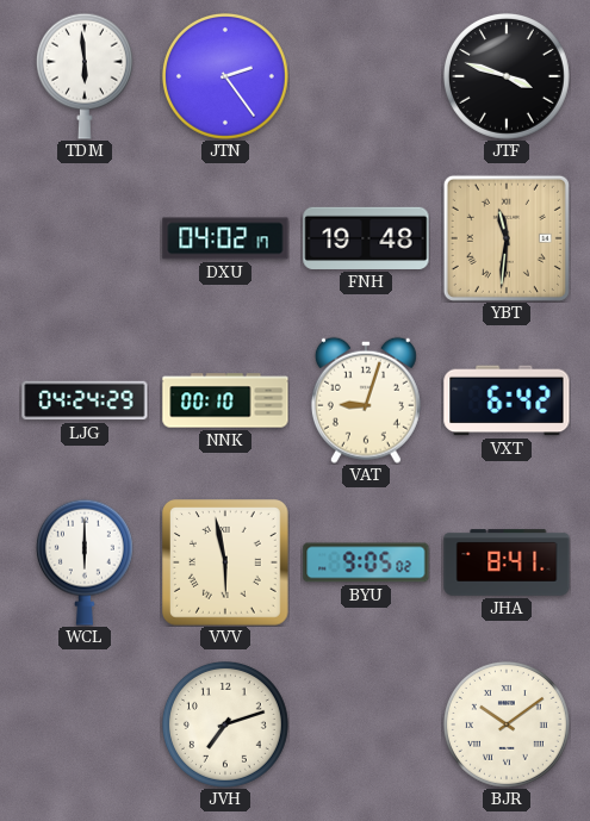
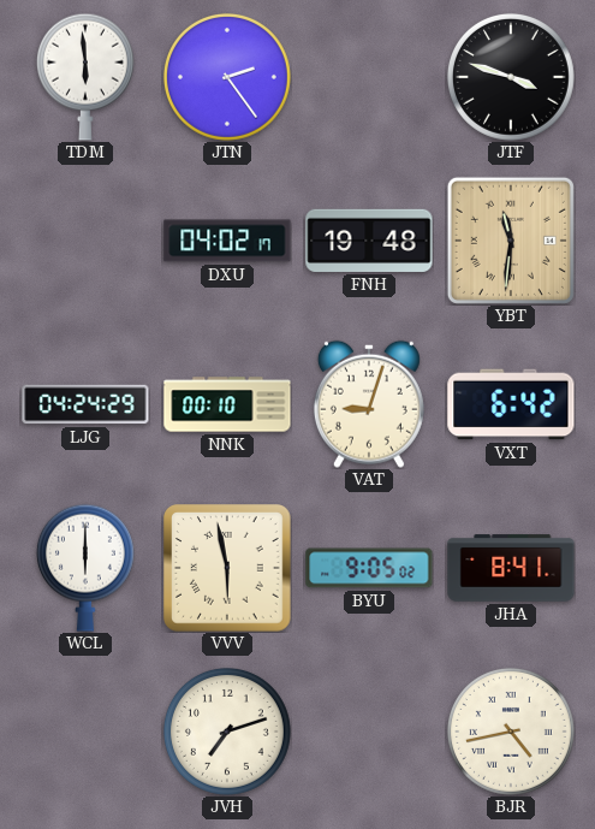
BJR: 10:09 -> 4:43 (511, 732)
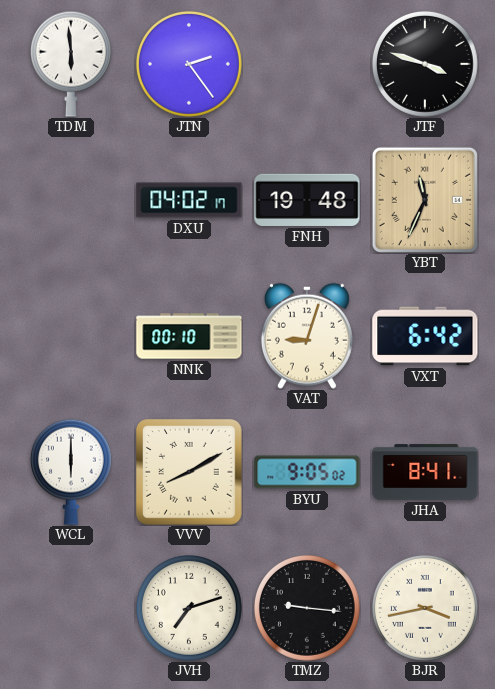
YBT: 11:31 -> 11:34 (425, 200)
LJG: 04:24 -> none (85, 404)
VVV: 5:58 -> 8:10 (190, 473)
TMZ: none -> 9:16 (307, 608)
BJR: 4:43 -> 3:43 (425, 608)
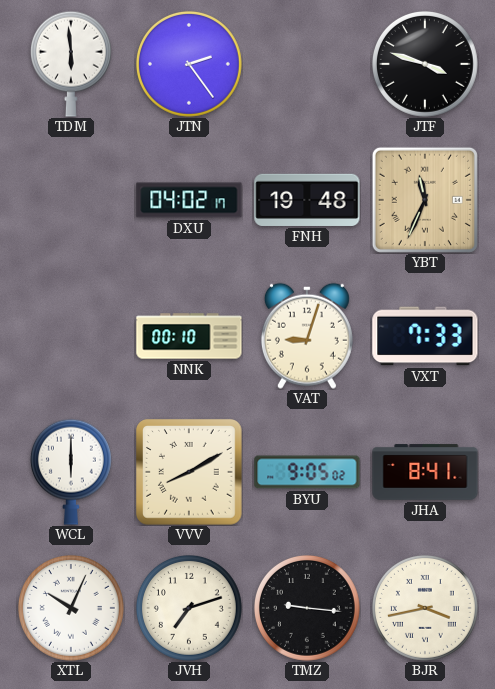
VXT: 6:42 -> 7:33 (425, 336)
XTL: none -> 10:04 (71, 608)
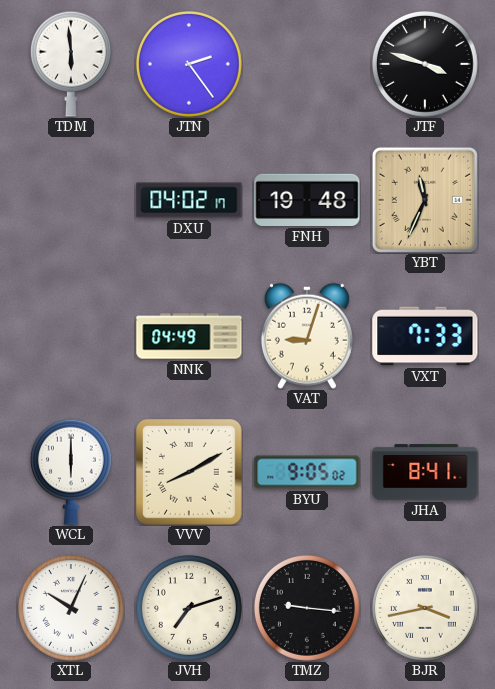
NNK: 00:10 -> 04:49 (189, 336)
